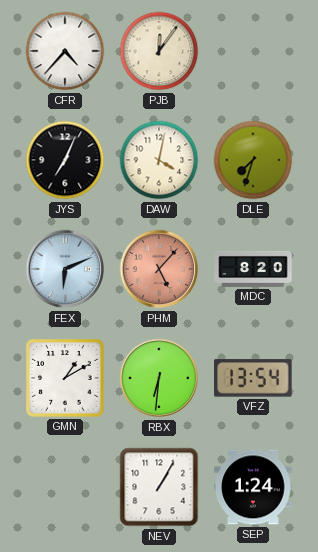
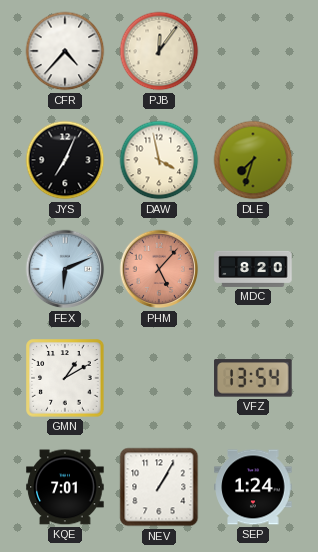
DAW: 4:02 -> 3:58 (159, 160)
RBX: 6:31 -> none (159, 378)
KQE: none -> 7:01 (65, 487)
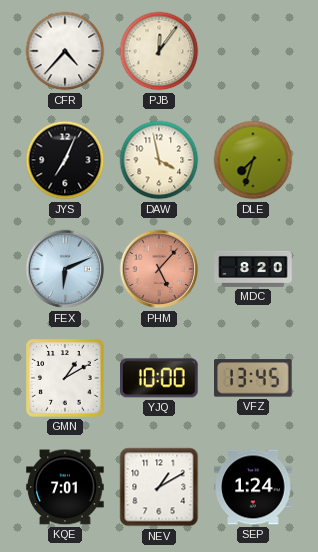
YJQ: none -> 10:00 (159, 378)
VFZ: 13:54 -> 13:45 (253, 378)
NEV: 1:05 -> 1:10 (159, 487)
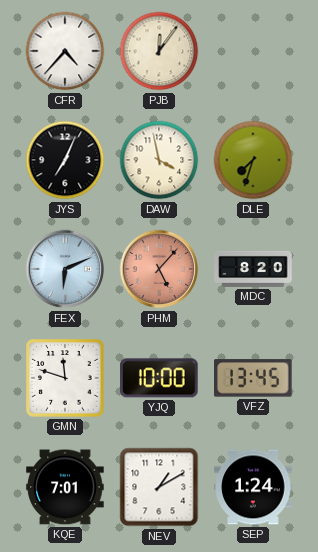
GMN: 1:10 -> 11:48 (65, 378)
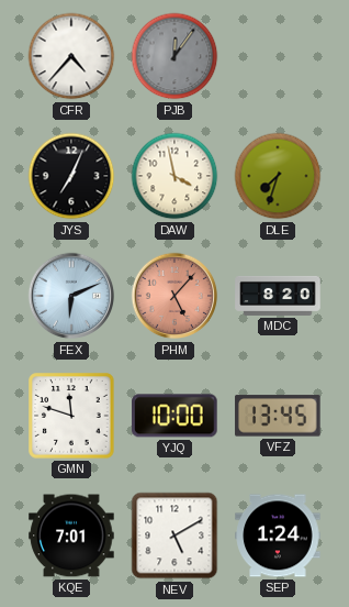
PJB dial: cream -> grey (174, 56)
NEV: 1:10 -> 5:10 (174, 536)
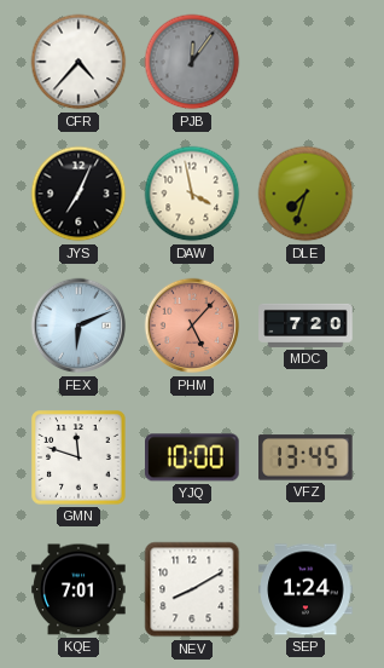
MDC: 8:20 -> 7:20 (306, 326)
NEV: 5:10 -> 8:10 (192, 589)
